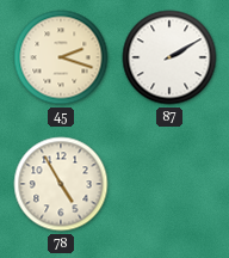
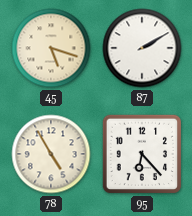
45: 2:18 -> 5:18 (51, 48)
95: none -> 6:23 (142, 154)
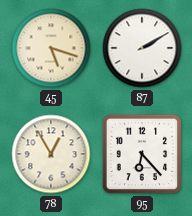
78: 4:55 -> 12:55 (51, 154)
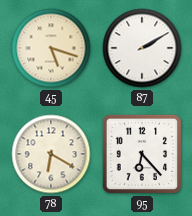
78: 12:55 -> 6:20 (51, 154)
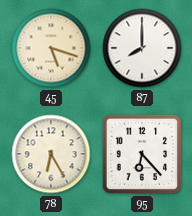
87: 2:10 -> 8:00 (142, 48)
78: 6:20 -> 6:25 (51, 154)
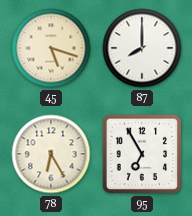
95: 6:23 -> 6:55 (142, 154)
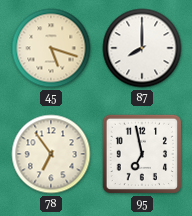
78: 6:25 -> 6:54 (51, 154)
95: 6:55 -> 6:58 (142, 154)
